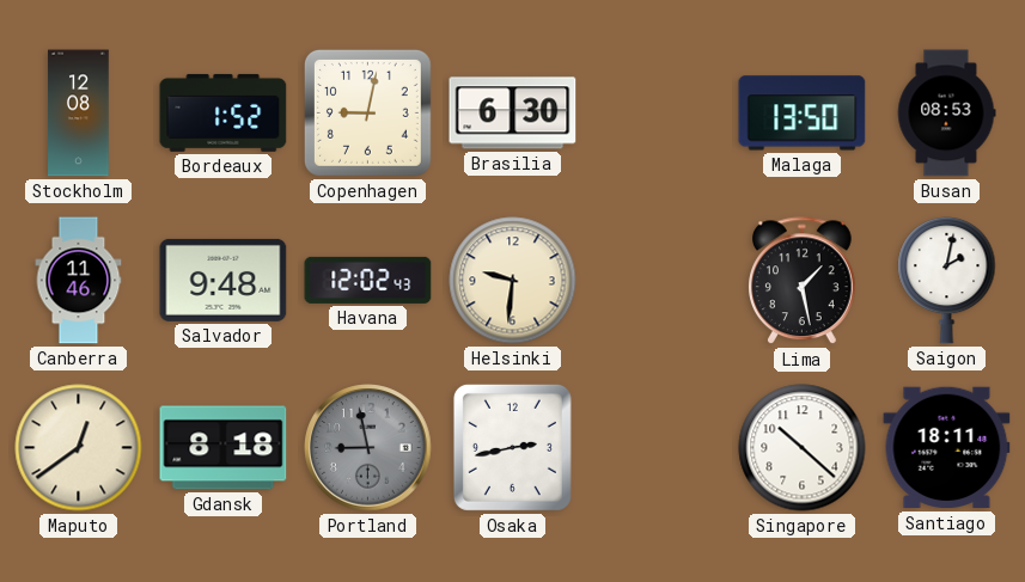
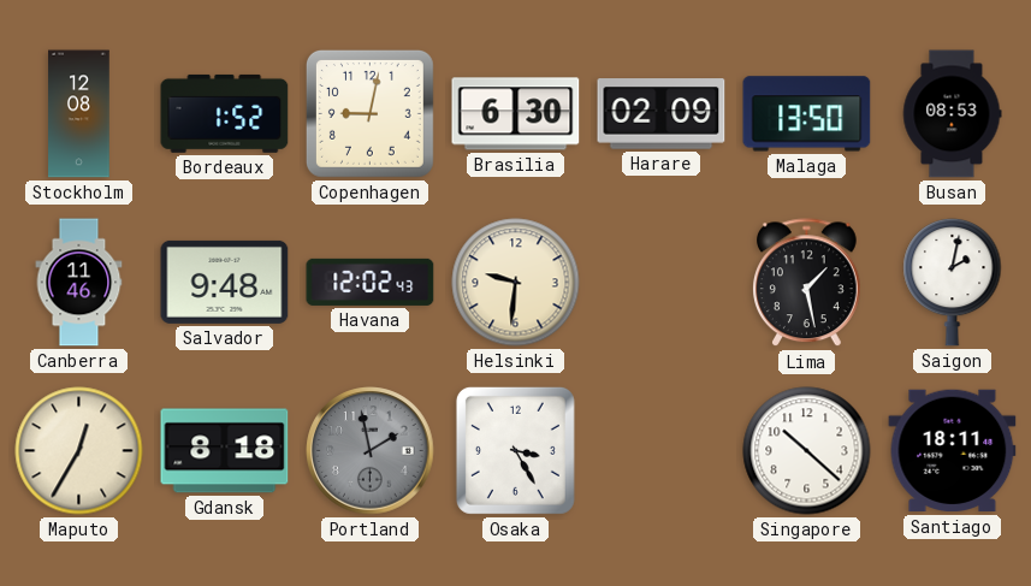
Harare: none -> 02:09 (662, 114)
Maputo: 12:39 -> 12:35 (79, 451)
Portland: 8:58 -> 1:58 (371, 451)
Osaka: 2:43 -> 3:25 (515, 450)
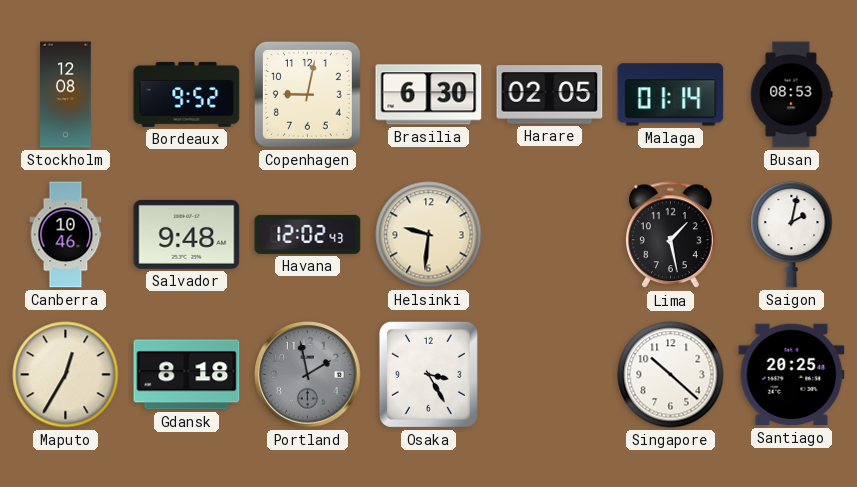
Bordeaux: 1:52 -> 9:52 (187, 94)
Harare: 02:09 -> 02:05 (550, 95)
Malaga: 13:50 -> 01:14 (671, 95)
Canberra: 11:46 -> 10:46 (66, 235)
Santiago: 18:11 -> 20:25 (792, 375)
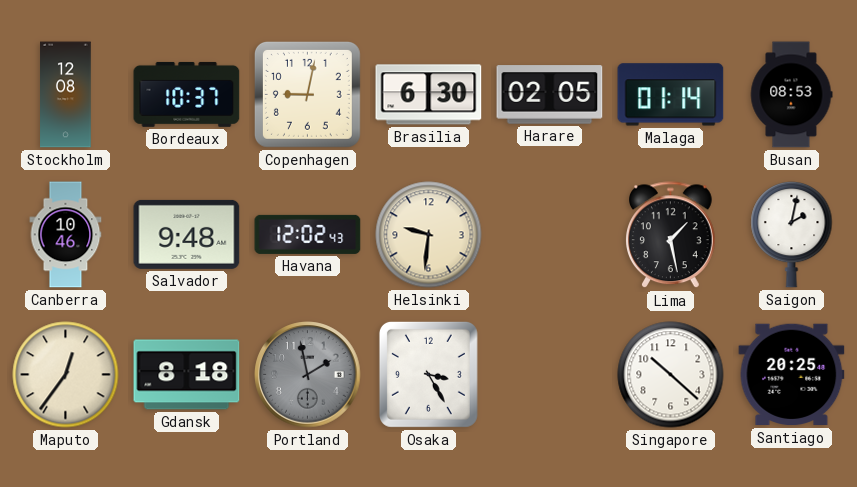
Bordeaux: 9:52 -> 10:37 (187, 94)
Maputo: 12:35 -> 12:36 (66, 375)
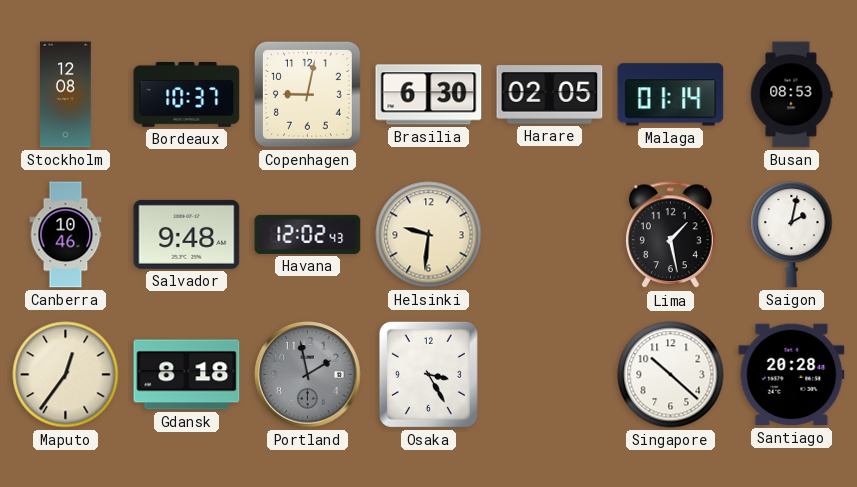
Santiago: 20:25 -> 20:28 (792, 375)
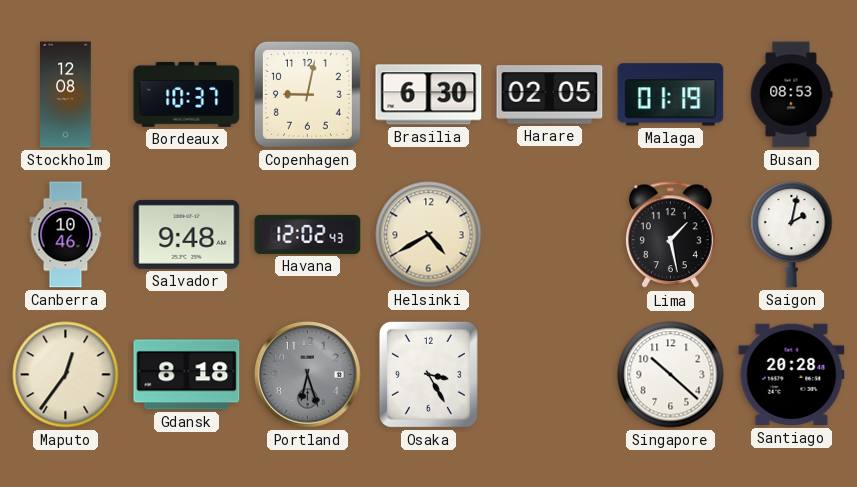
Malaga: 01:14 -> 01:19 (671, 95)
Helsinki: 9:31 -> 4:40 (429, 235)
Portland: 1:58 -> 6:27 (308, 375)
